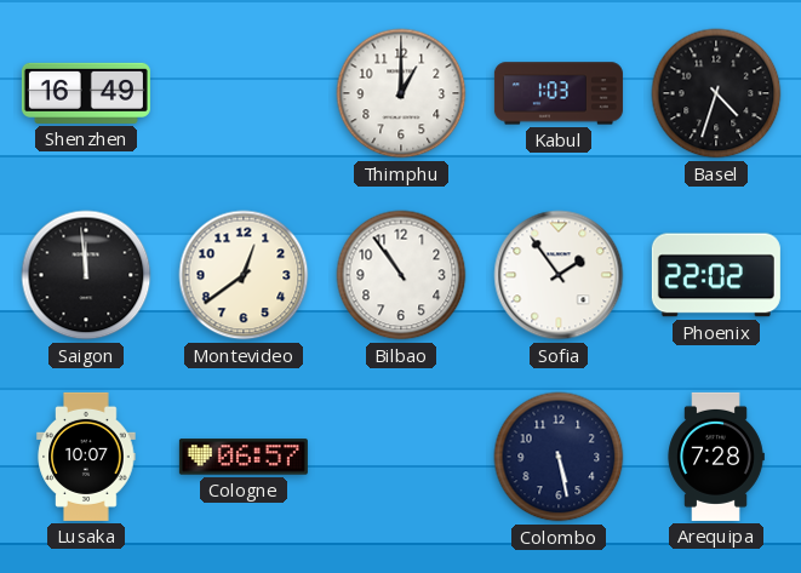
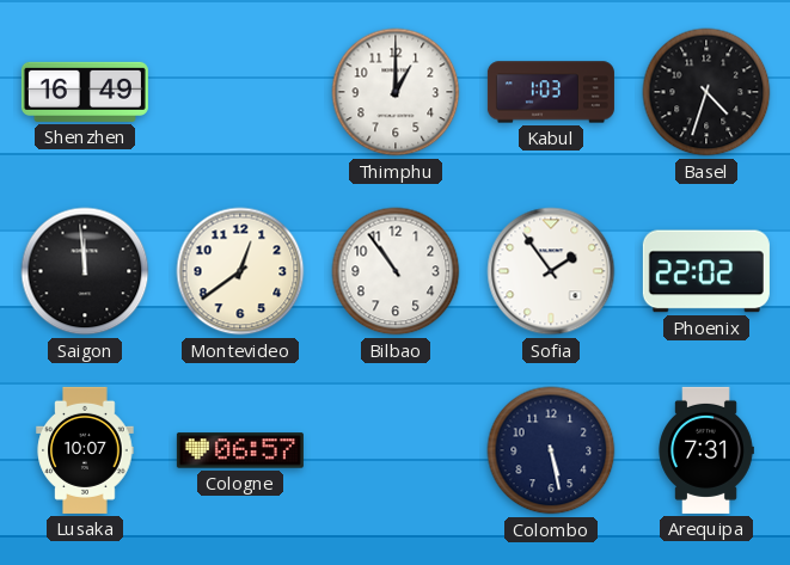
Arequipa: 7:28 -> 7:31 (706, 450)
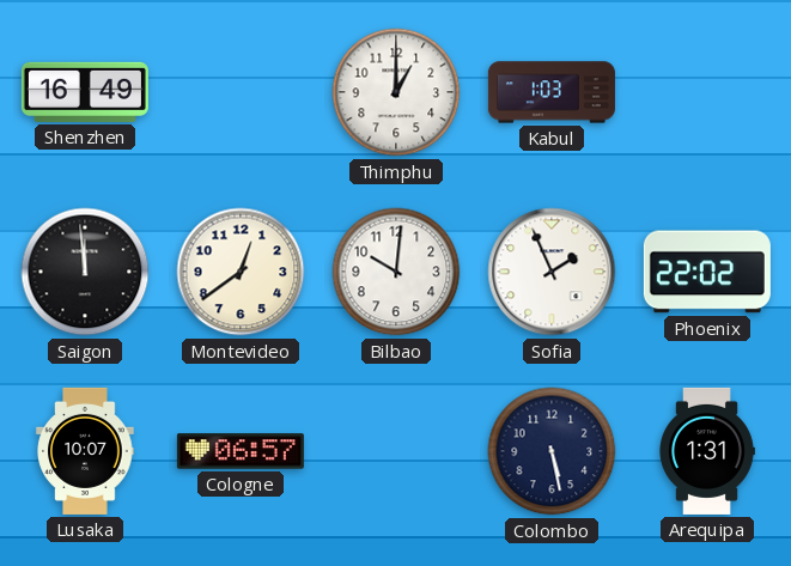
Basel: 4:33 -> none (706, 92)
Bilbao: 10:54 -> 10:01 (396, 272)
Sofia: 1:54 -> 1:56 (552, 272)
Arequipa: 7:31 -> 1:31 (707, 451)
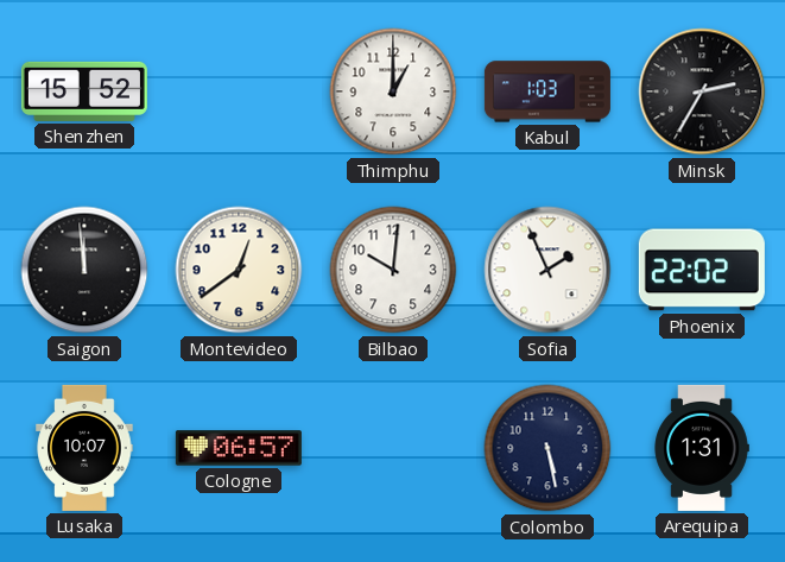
Shenzhen: 16:49 -> 15:52 (84, 91)
Minsk: none -> 2:35 (702, 91)
